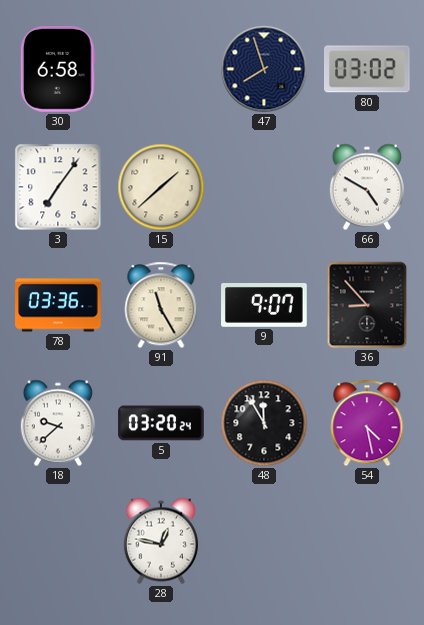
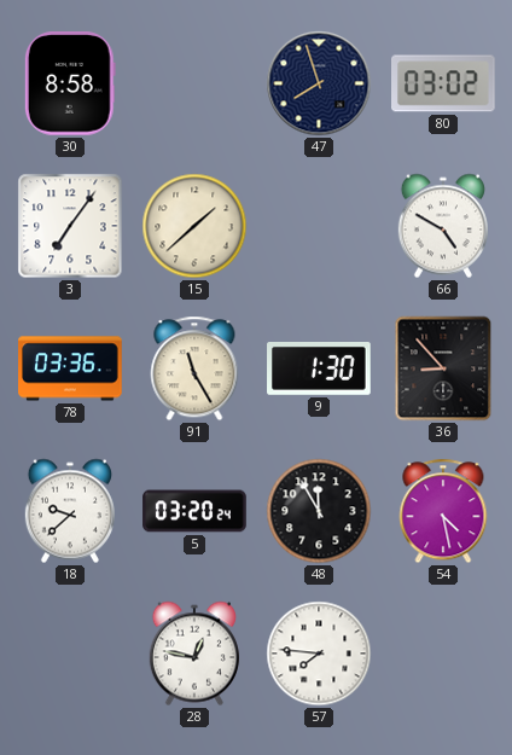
30: 6:58 -> 8:58 (70, 83)
9: 9:07 -> 1:30 (319, 370)
57: none -> 7:46 (319, 654)
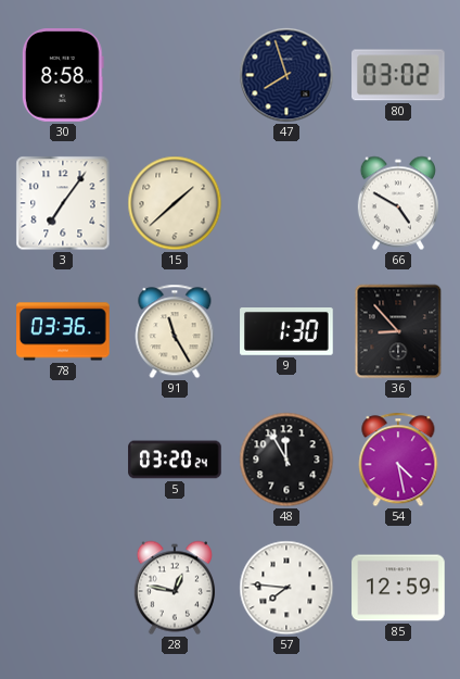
18: 9:38 -> none (70, 511)
85: none -> 12:59 (398, 588)
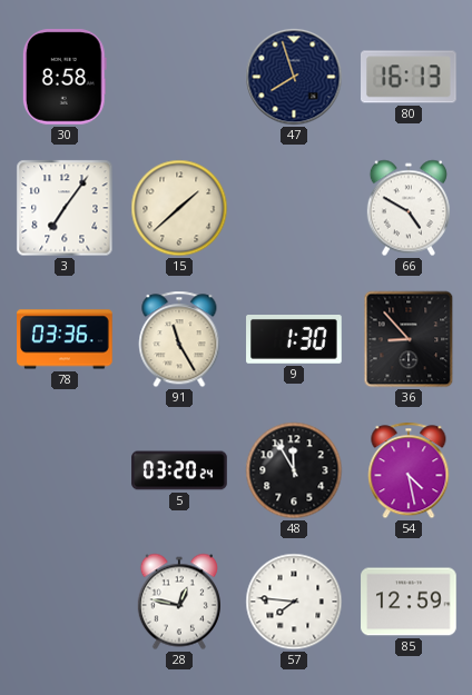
80: 03:02 -> 16:13 (410, 77)
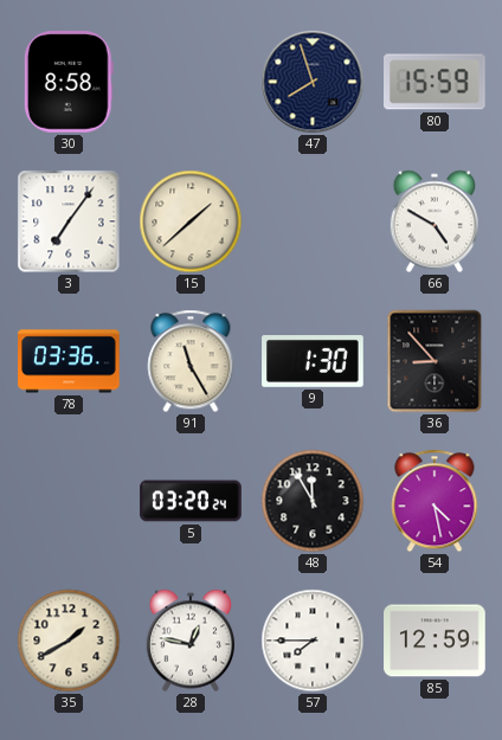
80: 16:13 -> 15:59 (436, 82)
35: none -> 1:40 (69, 641)
57: 7:46 -> 7:45 (313, 641)
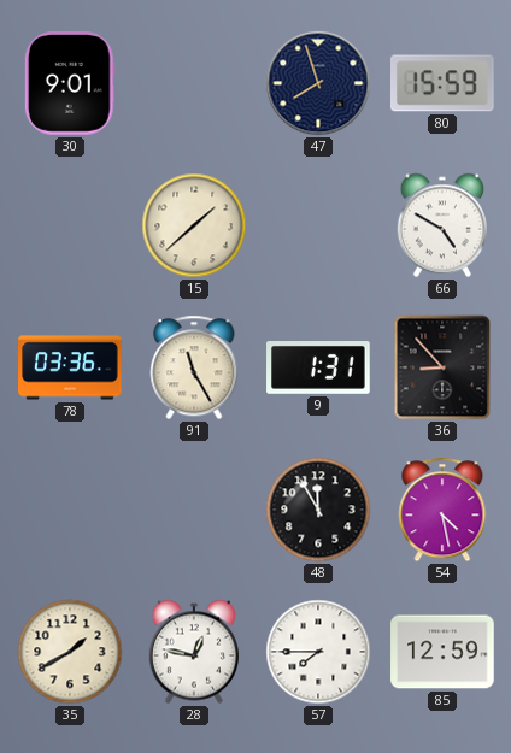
30: 8:58 -> 9:01 (70, 83)
3: 7:06 -> none (69, 221)
9: 1:30 -> 1:31 (318, 369)
5: 03:20 -> none (191, 501)
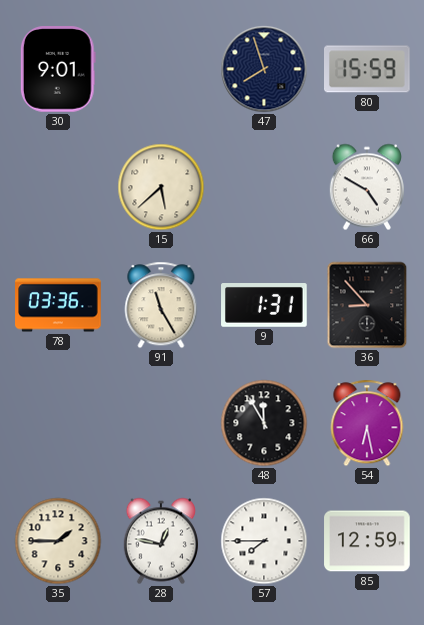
15: 1:38 -> 5:38 (161, 187)
54: 4:28 -> 6:28 (367, 423)
35: 1:40 -> 1:45 (58, 541)
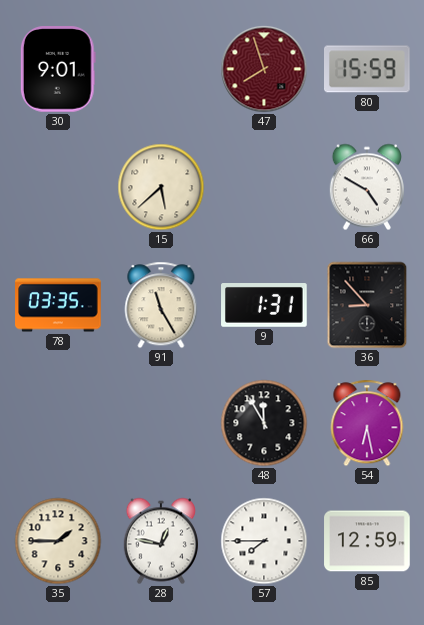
47 dial: navy -> burgundy (264, 69)
78: 03:36 -> 03:35 (58, 305)
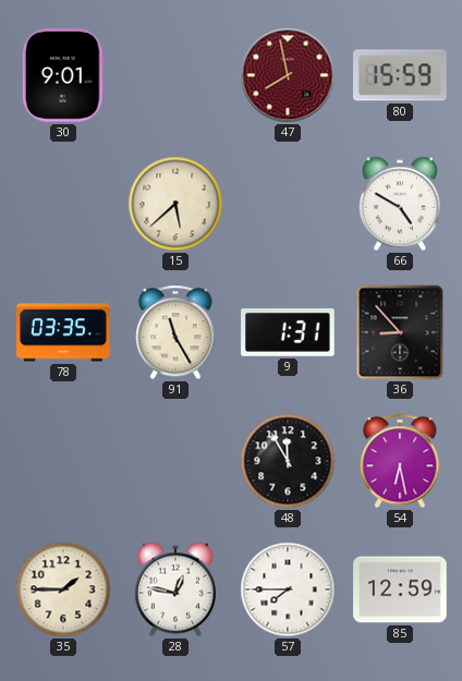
47: 7:57 -> 7:58 (288, 75)
